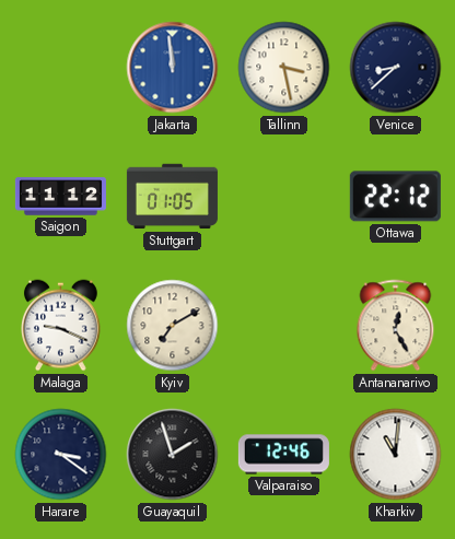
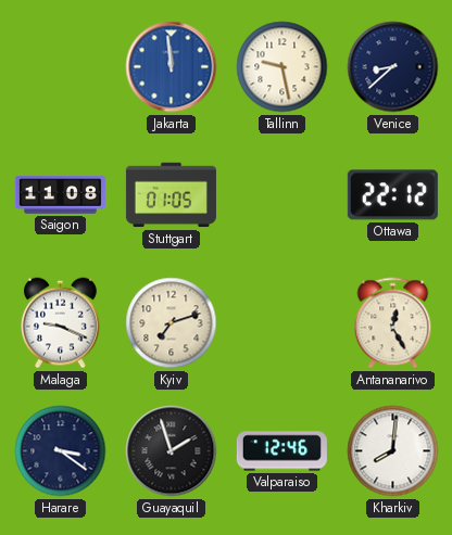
Tallinn: 3:28 -> 9:28 (282, 67)
Saigon: 11:12 -> 11:08 (60, 195)
Kyiv: 7:10 -> 7:12 (172, 323)
Kharkiv: 11:01 -> 8:01 (393, 451)
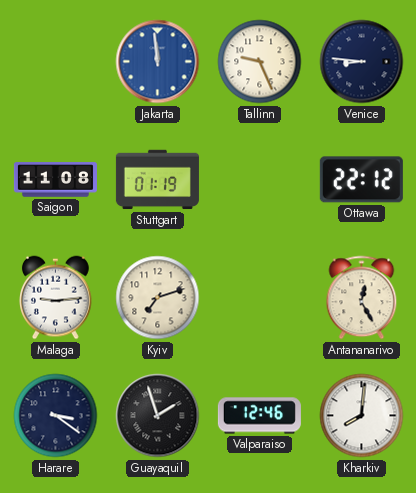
Tallinn: 9:28 -> 9:26 (260, 62)
Venice: 8:38 -> 8:46 (362, 62)
Stuttgart: 01:05 -> 01:19 (157, 180)
Malaga: 9:19 -> 9:14 (56, 298)
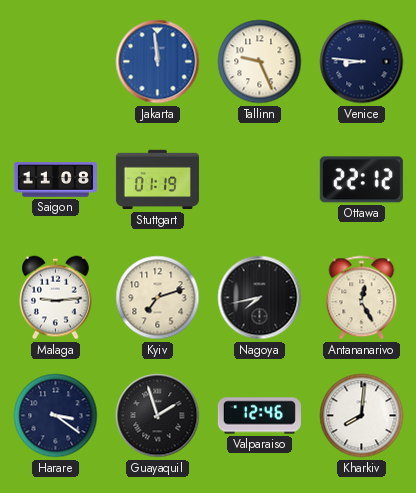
Nagoya: none -> 7:43 (260, 298)
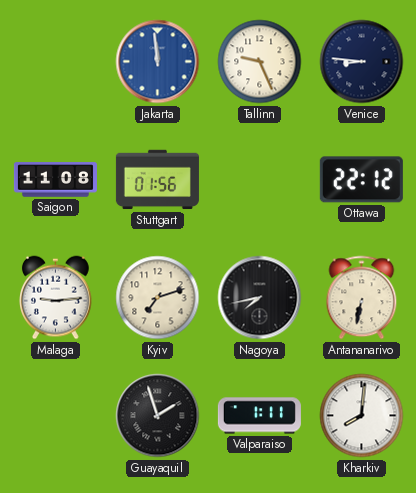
Stuttgart: 01:19 -> 01:56 (157, 180)
Antananarivo: 12:25 -> 6:32 (362, 298)
Harare: 3:21 -> none (56, 416)
Valparaiso: 12:46 -> 1:11 (259, 416)
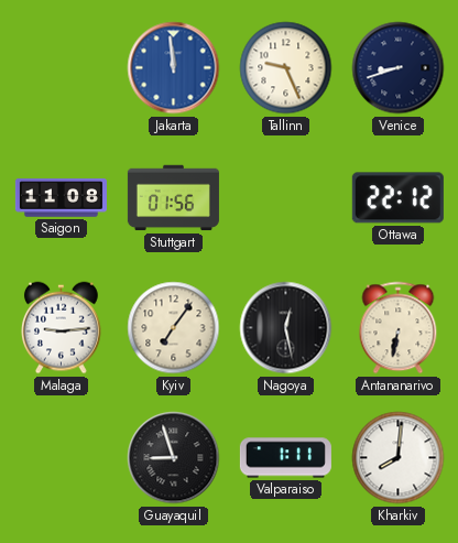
Venice: 8:46 -> 8:42 (399, 68)
Kyiv: 7:12 -> 7:06 (174, 328)
Nagoya: 7:43 -> 12:28 (286, 328)
Guayaquil: 1:57 -> 8:57 (174, 458)
